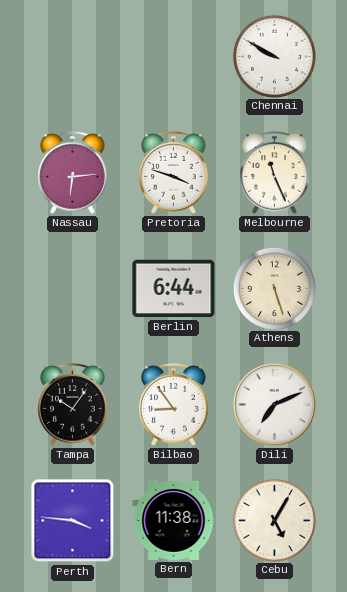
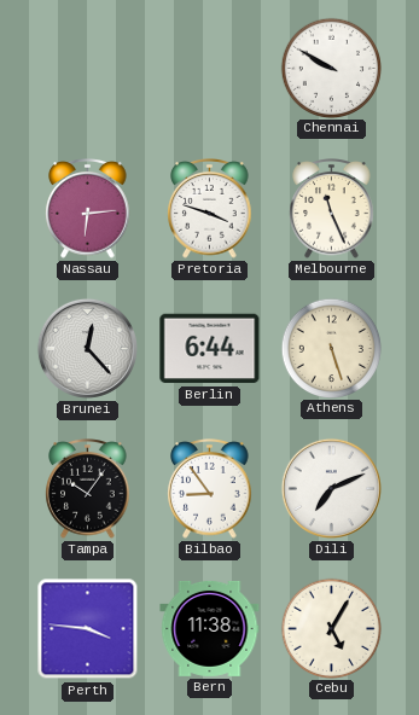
Brunei: none -> 12:23 (87, 348)
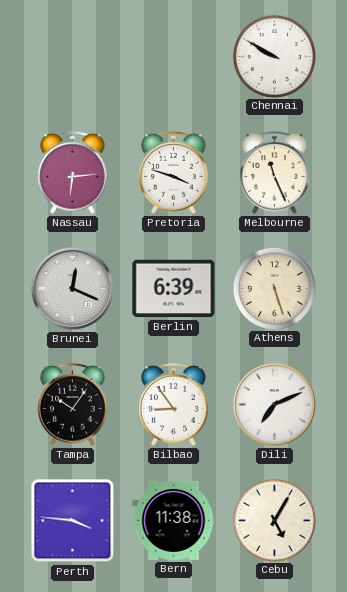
Brunei: 12:23 -> 12:19 (72, 288)
Berlin: 6:44 -> 6:39 (174, 289)
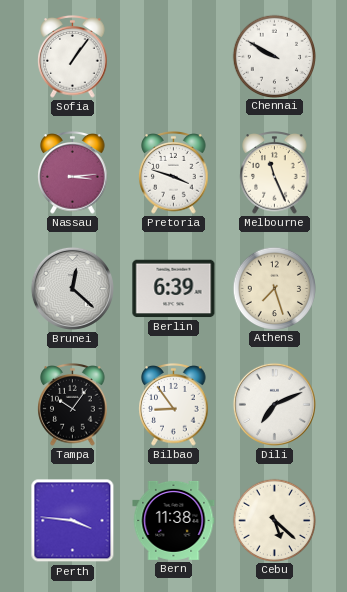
Sofia: none -> 1:06 (73, 57)
Nassau: 6:14 -> 3:14 (73, 173)
Brunei: 12:19 -> 12:22 (72, 288)
Athens: 5:27 -> 7:27 (274, 288)
Cebu: 5:05 -> 5:22 (274, 520)
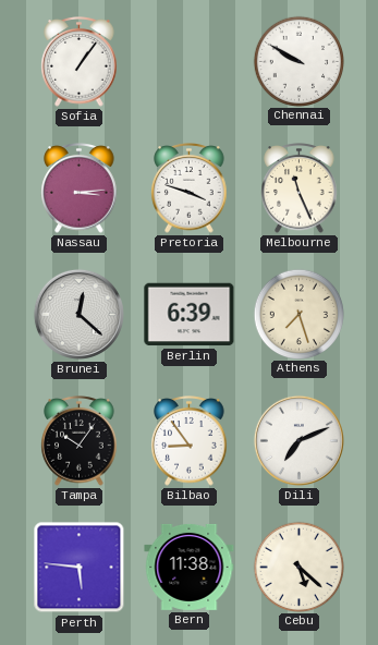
Perth: 3:46 -> 5:46 (80, 568)
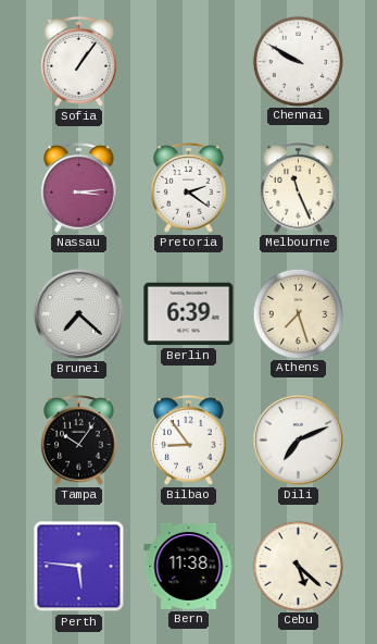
Pretoria: 3:48 -> 2:21 (189, 188)
Brunei: 12:22 -> 7:22 (78, 313)
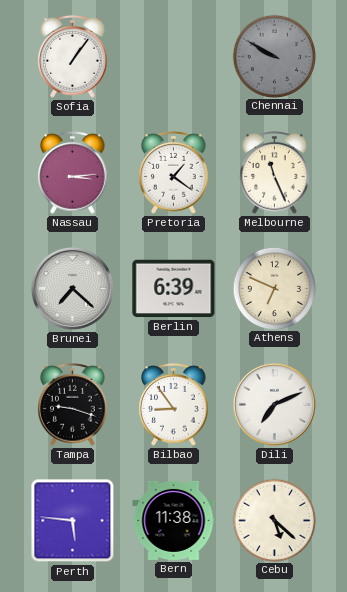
Chennai dial: white -> grey (274, 56)
Pretoria: 2:21 -> 1:21 (174, 173)
Athens: 7:27 -> 6:49 (274, 288)
Tampa: 10:06 -> 9:18 (73, 405)
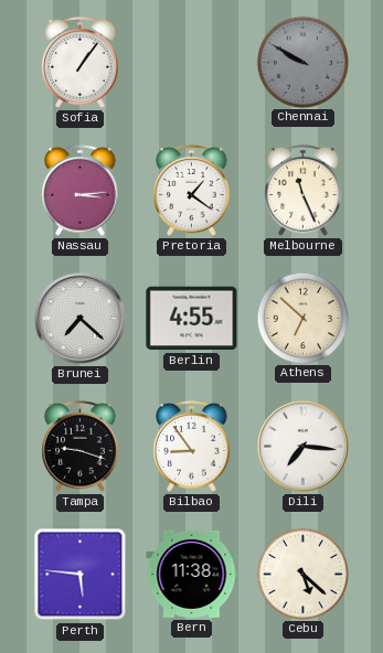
Berlin: 6:39 -> 4:55 (192, 319)
Athens: 6:49 -> 6:52 (302, 318)
Dili: 7:11 -> 7:16 (302, 446)
